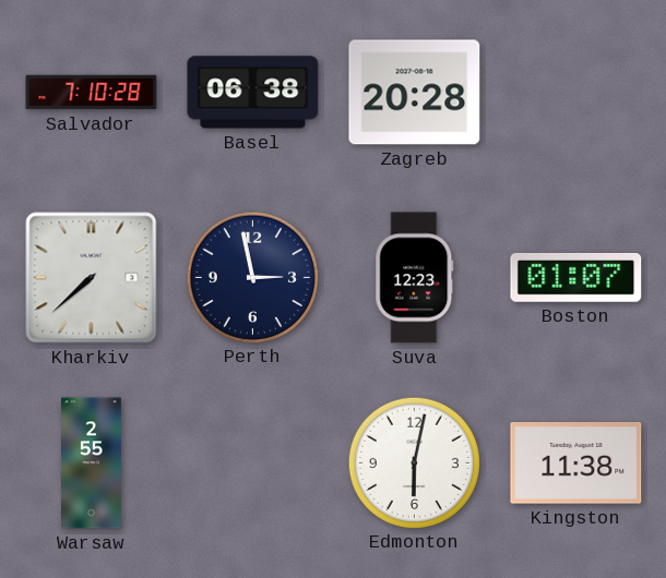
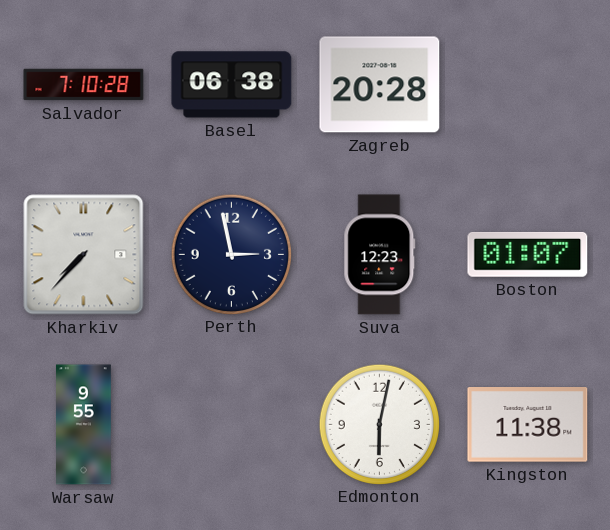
Kharkiv: 7:38 -> 7:37 (84, 255)
Warsaw: 2:55 -> 9:55 (84, 425)
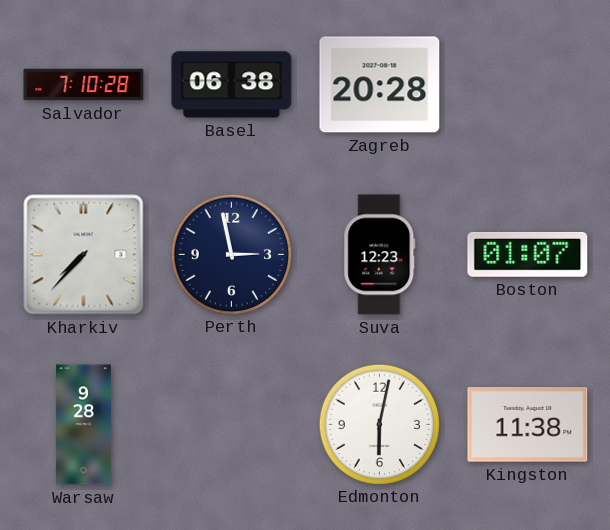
Warsaw: 9:55 -> 9:28 (84, 425)
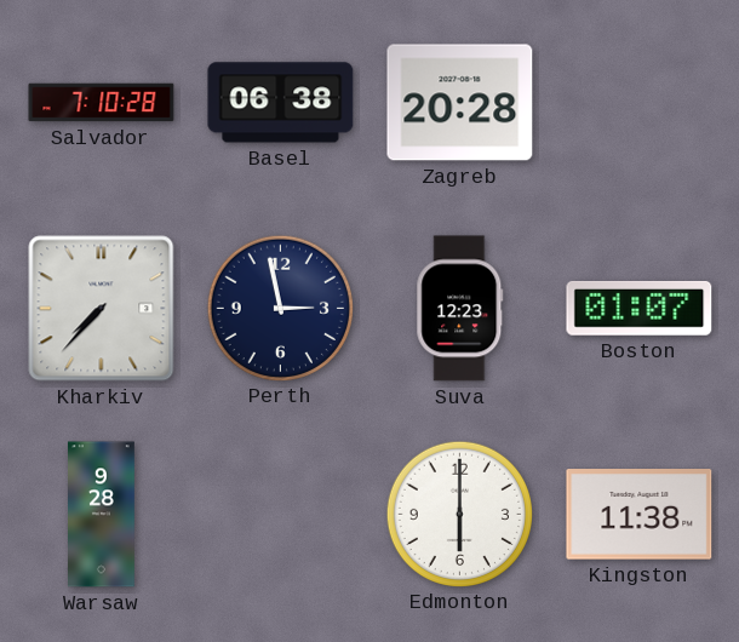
Edmonton: 6:02 -> 6:00 (459, 514)
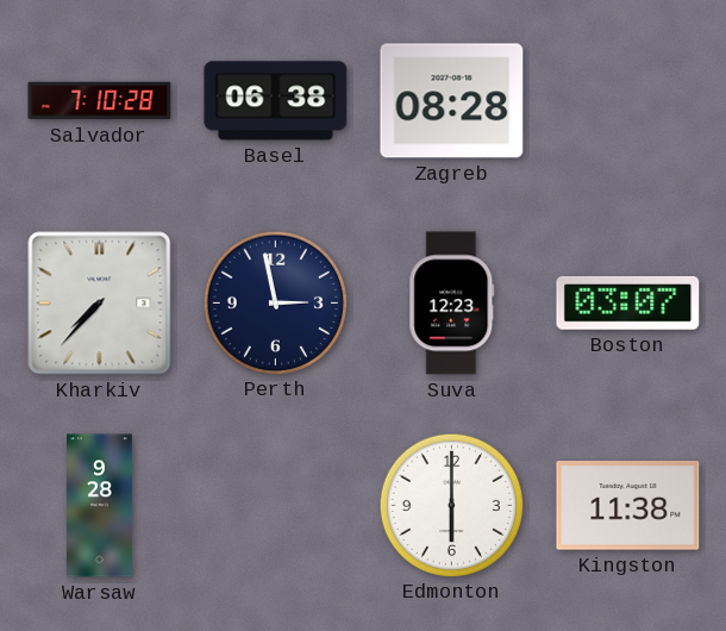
Zagreb: 20:28 -> 08:28 (452, 101)
Boston: 01:07 -> 03:07 (628, 302)
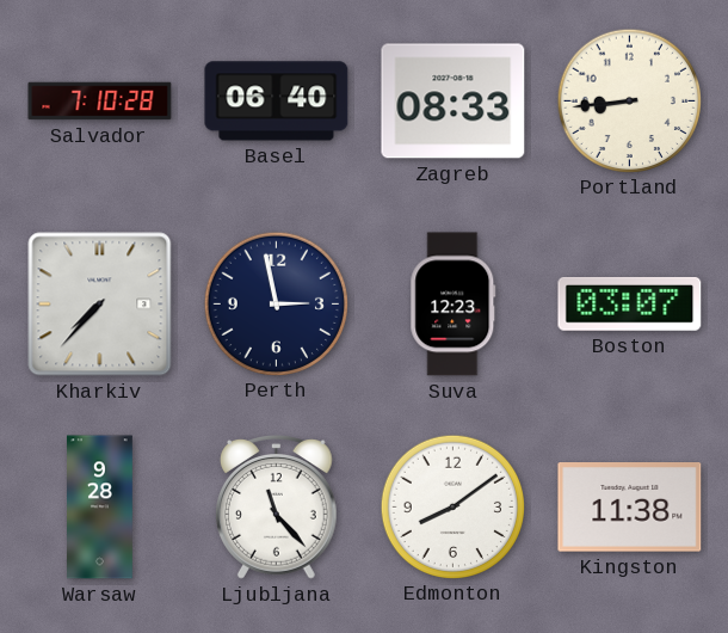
Basel: 06:38 -> 06:40 (277, 102)
Zagreb: 08:28 -> 08:33 (454, 102)
Portland: none -> 8:44 (629, 100)
Ljubljana: none -> 11:23 (277, 508)
Edmonton: 6:00 -> 8:09 (452, 506)
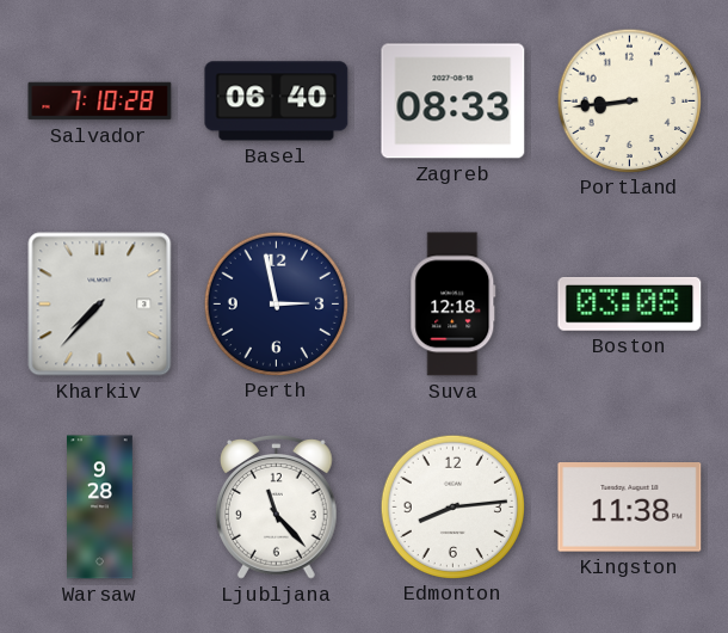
Suva: 12:23 -> 12:18 (454, 305)
Boston: 03:07 -> 03:08 (630, 303)
Edmonton: 8:09 -> 8:14 (452, 506)
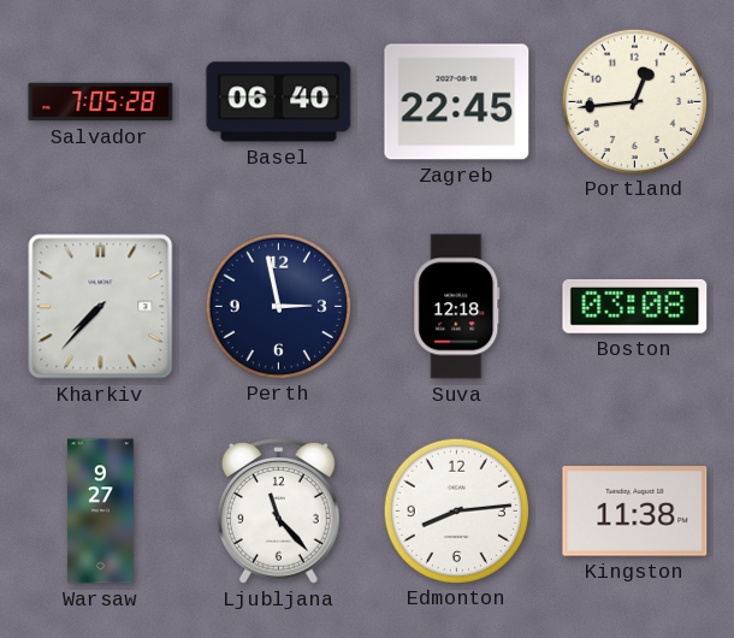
Salvador: 7:10 -> 7:05 (101, 102)
Zagreb: 08:33 -> 22:45 (457, 102)
Portland: 8:44 -> 12:44 (634, 101)
Warsaw: 9:28 -> 9:27 (101, 512)
